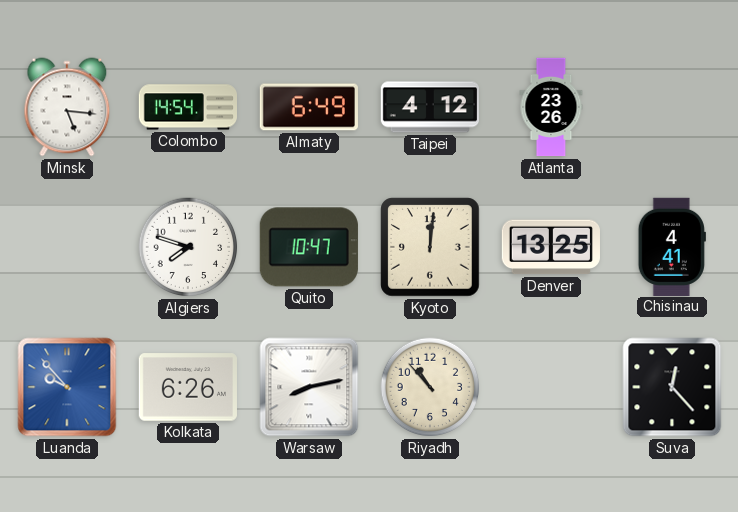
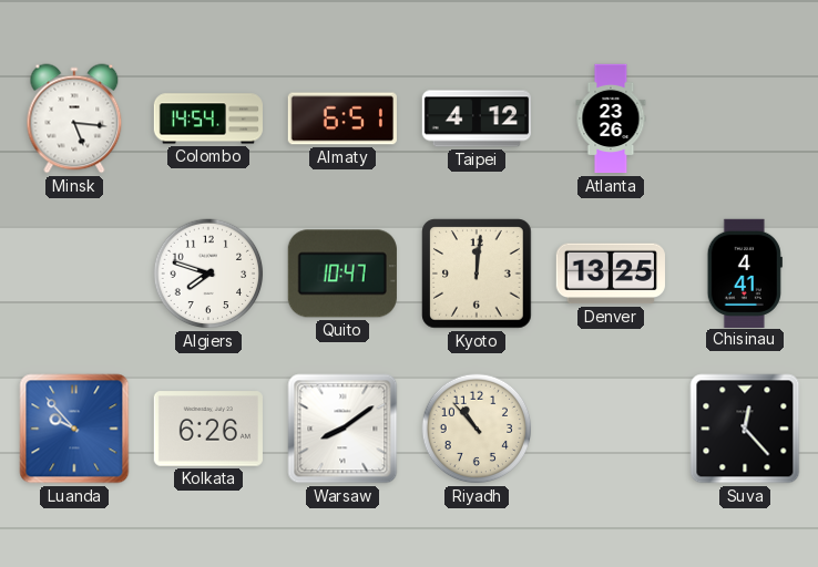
Almaty: 6:49 -> 6:51 (342, 118)
Warsaw: 8:13 -> 8:09 (342, 429)
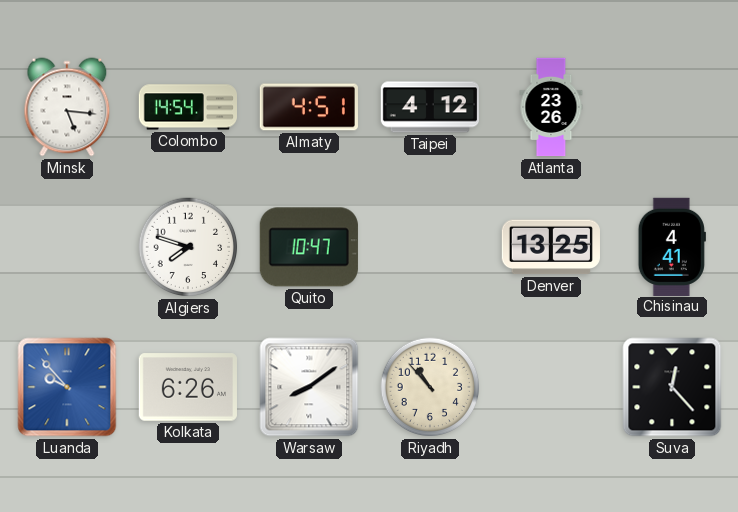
Almaty: 6:51 -> 4:51 (309, 107)
Kyoto: 12:01 -> none (477, 274)
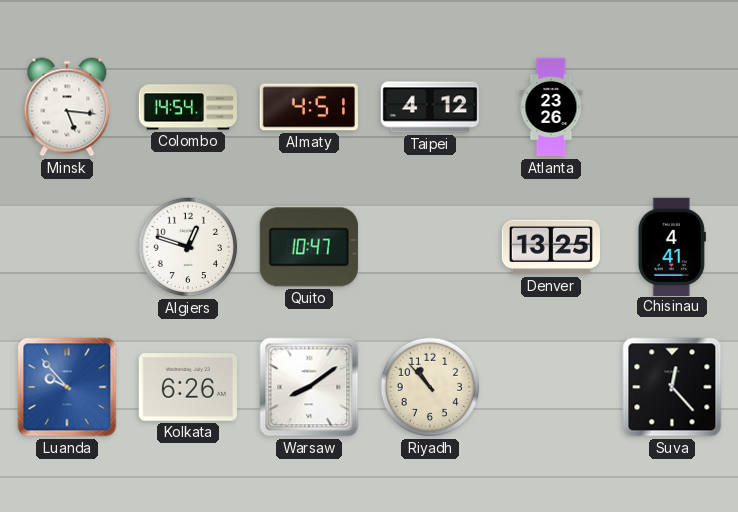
Algiers: 7:48 -> 12:48 (188, 247)
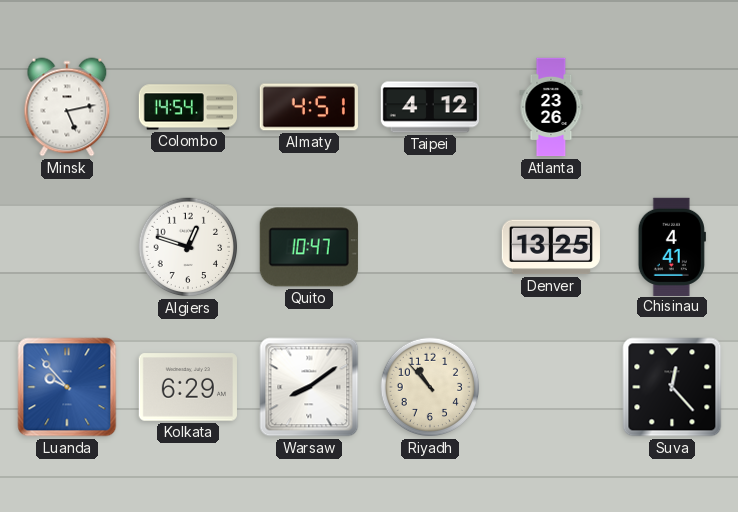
Minsk: 5:16 -> 5:13 (67, 107)
Kolkata: 6:26 -> 6:29 (188, 387)
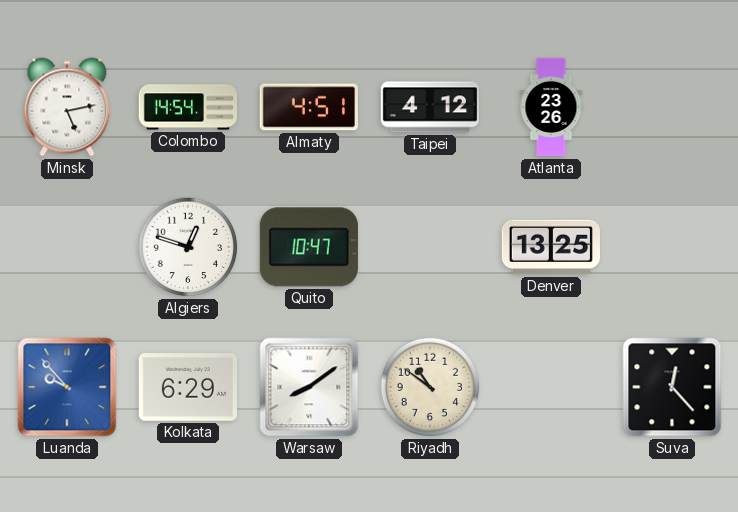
Chisinau: 4:41 -> none (672, 246)
Riyadh: 10:53 -> 10:51 (430, 387)
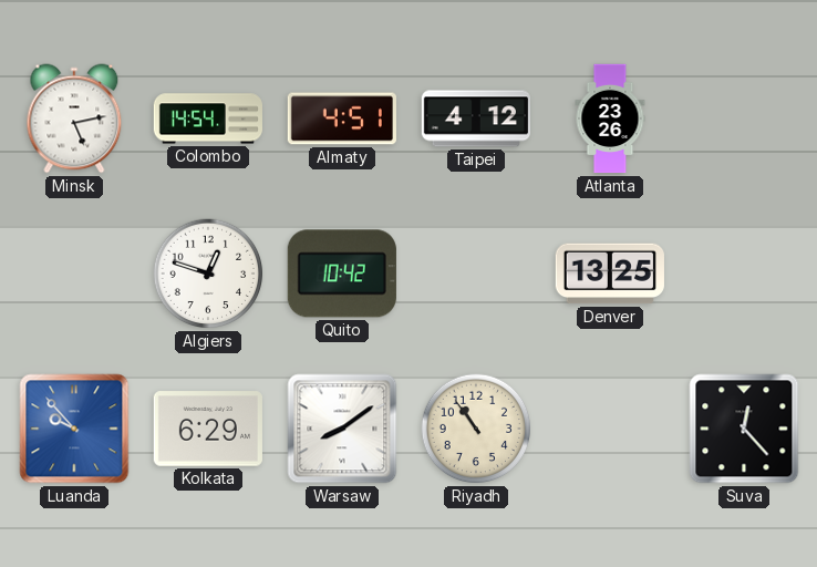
Quito: 10:47 -> 10:42 (342, 274)
Riyadh: 10:51 -> 10:54 (476, 429)
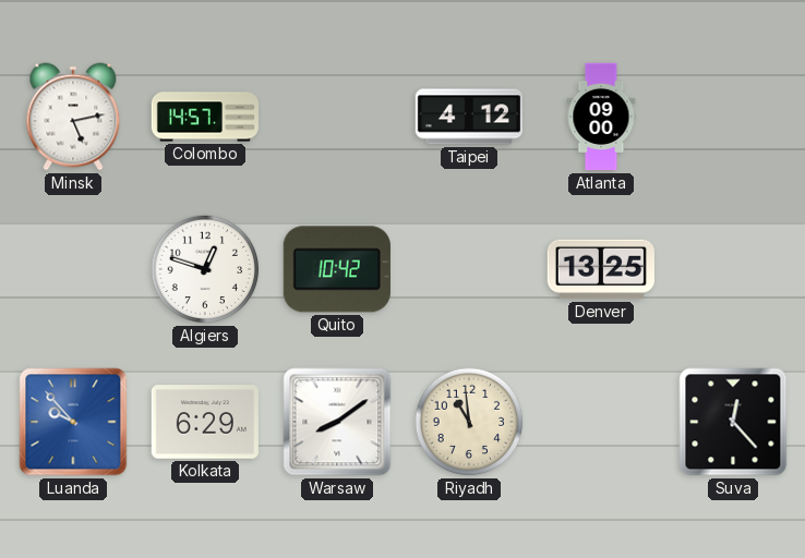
Colombo: 14:54 -> 14:57 (204, 117)
Almaty: 4:51 -> none (342, 118)
Atlanta: 23:26 -> 09:00 (601, 117)
Riyadh: 10:54 -> 10:59 (469, 422)
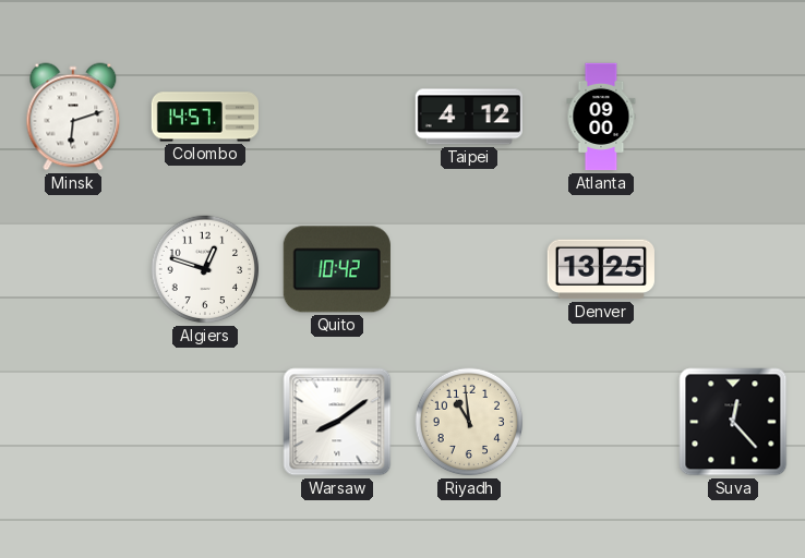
Minsk: 5:13 -> 6:12 (73, 117)
Luanda: 9:53 -> none (73, 422)
Kolkata: 6:29 -> none (205, 422)
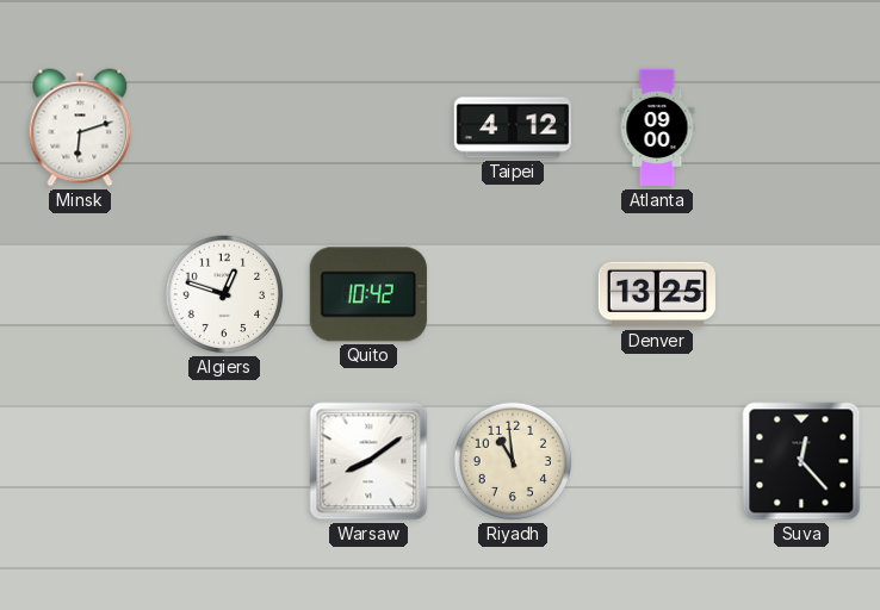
Colombo: 14:57 -> none (204, 117)
